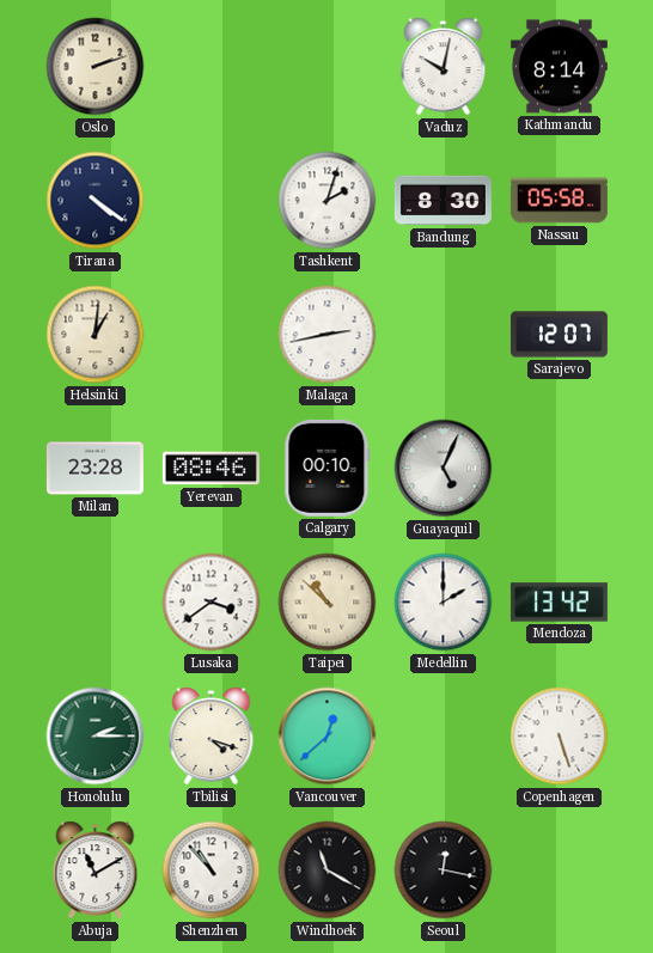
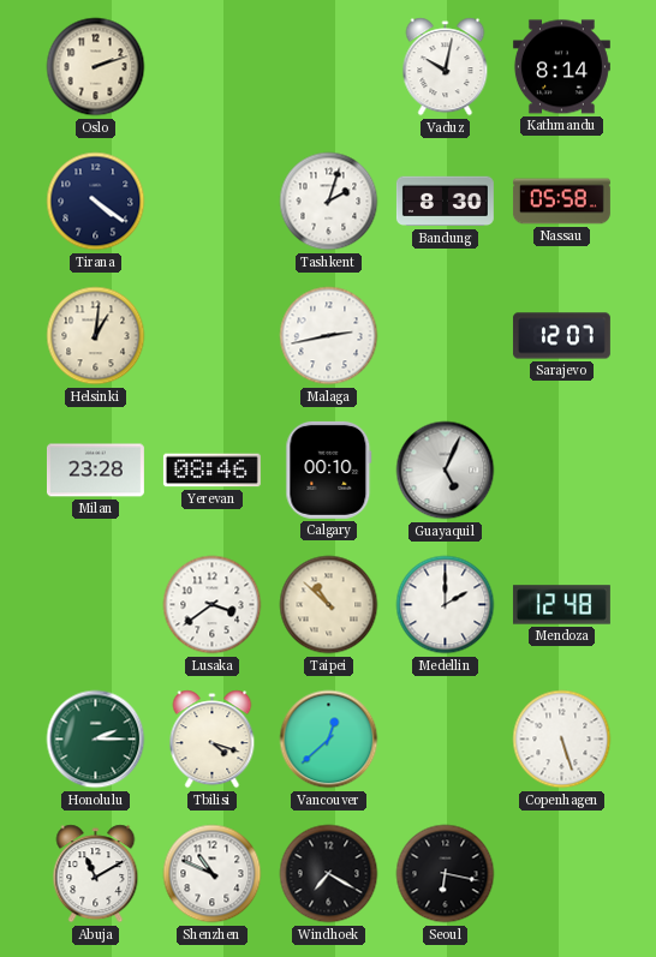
Mendoza: 13:42 -> 12:48 (561, 605)
Shenzhen: 10:53 -> 10:49 (213, 874)
Windhoek: 11:20 -> 7:20 (329, 874)
Seoul: 12:17 -> 6:17 (446, 874)
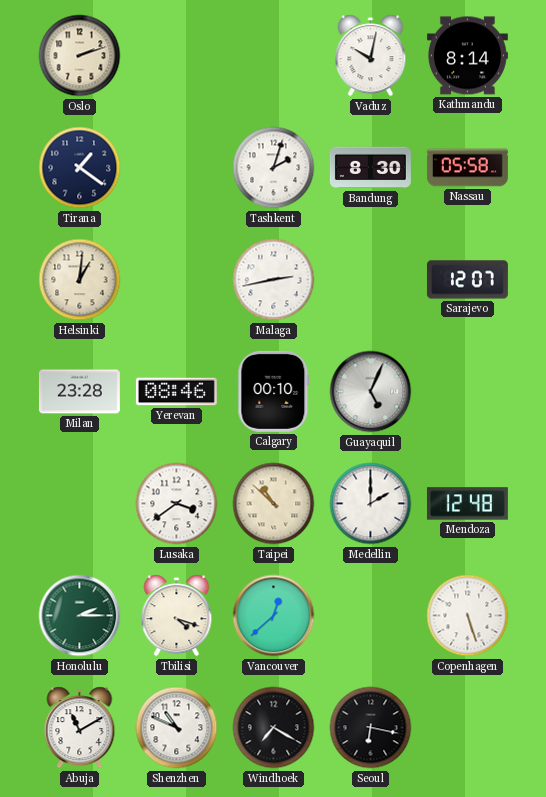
Tirana: 4:21 -> 1:21 (80, 168)
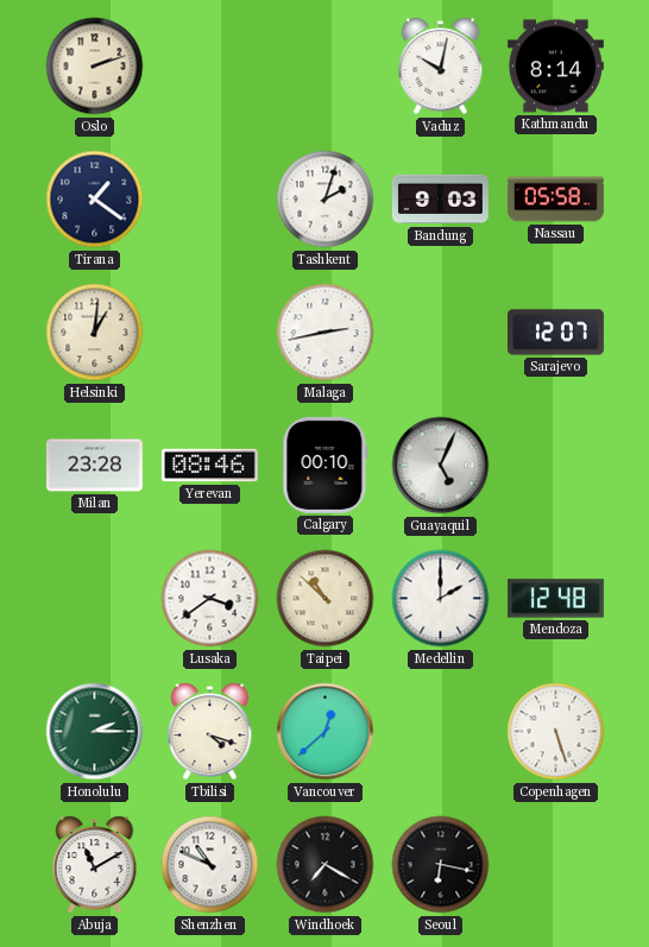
Bandung: 8:30 -> 9:03 (440, 200)
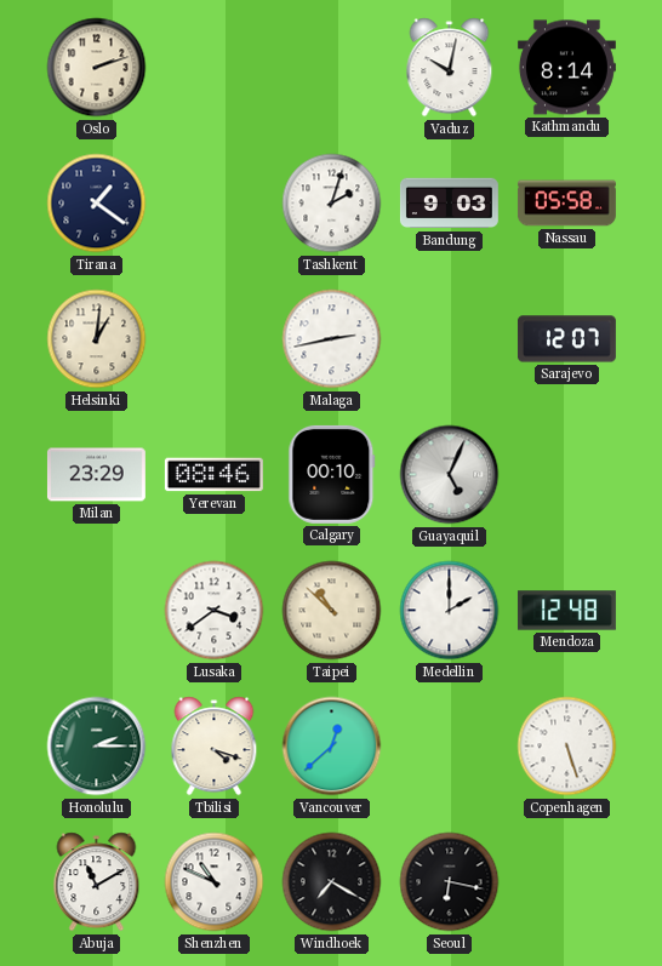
Milan: 23:28 -> 23:29 (96, 475)
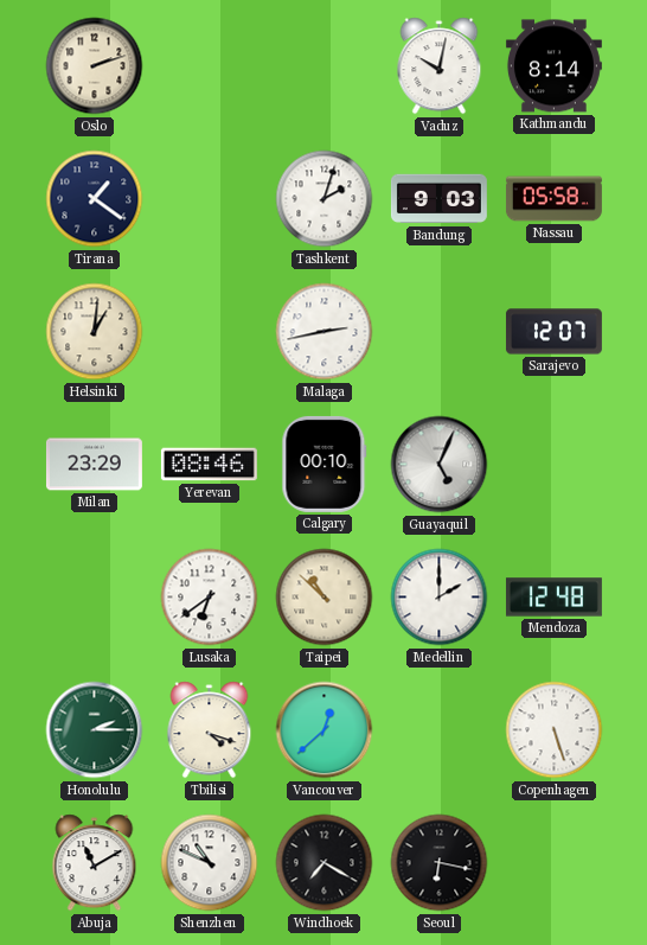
Lusaka: 3:39 -> 6:39 (210, 598)
